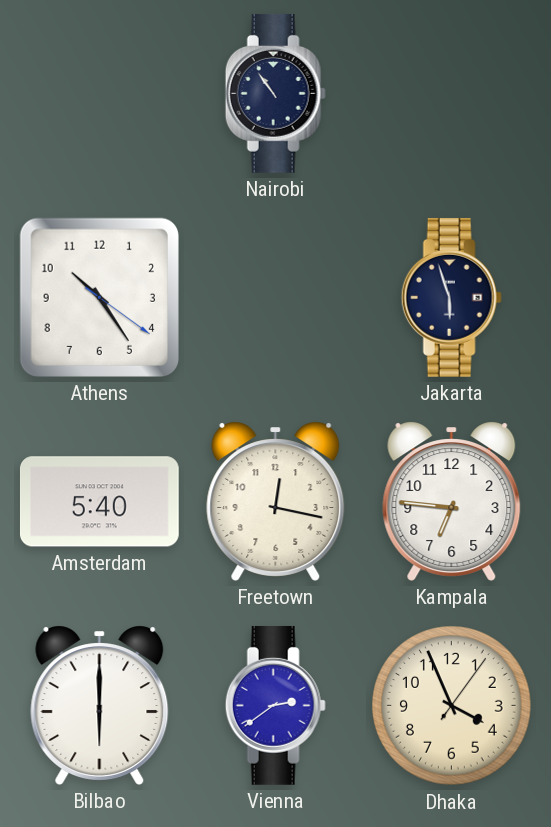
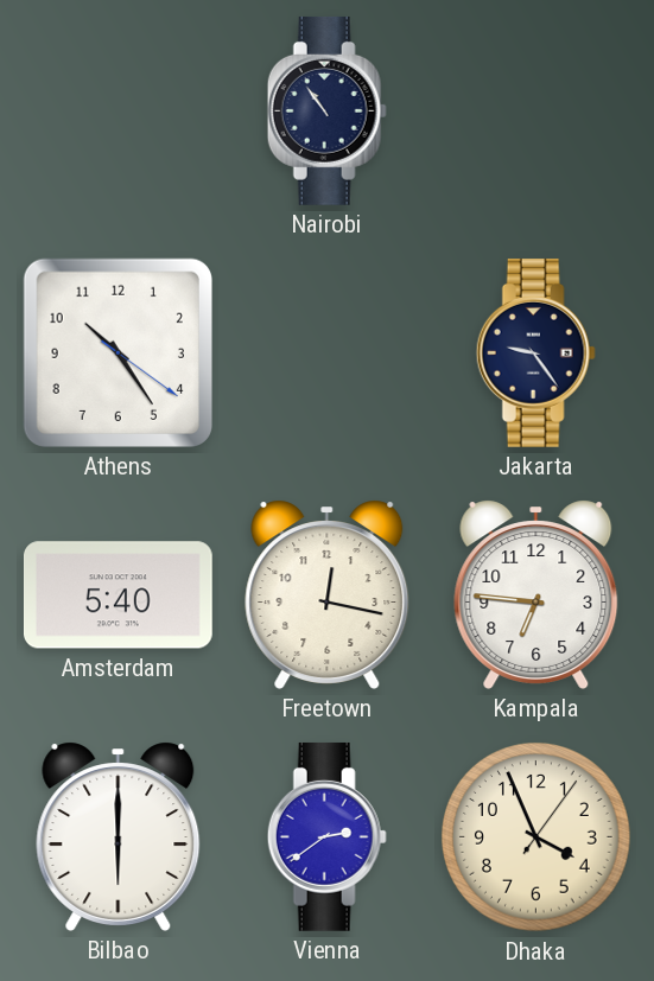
Jakarta: 5:57 -> 9:24 (535, 352)
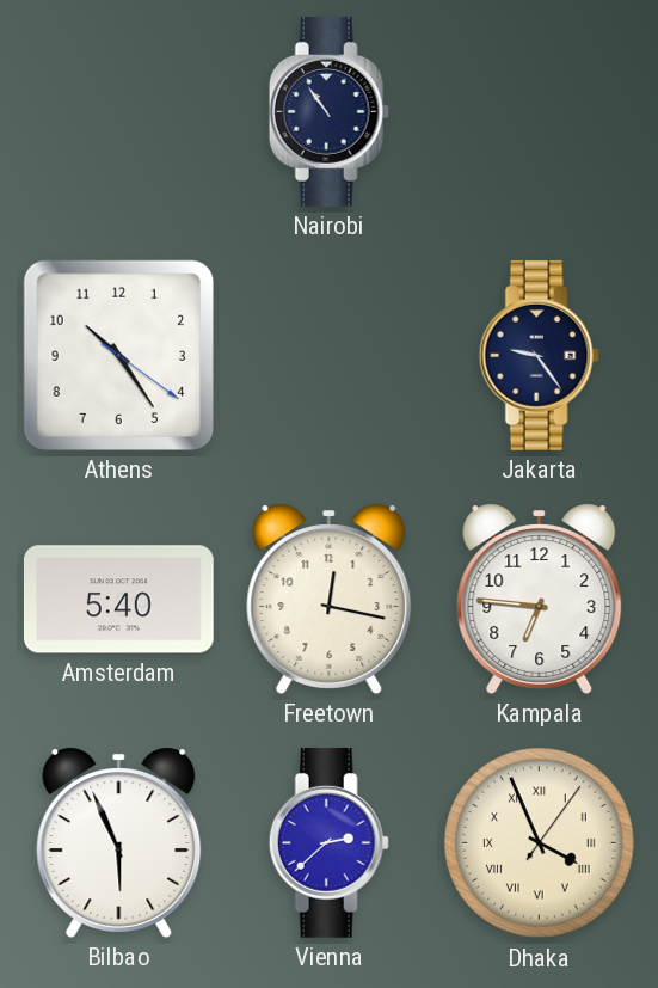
Bilbao: 6:00 -> 5:56 (119, 842)
Vienna: 2:39 -> 2:38 (328, 842)
Dhaka numerals: Arabic -> Roman (540, 843)
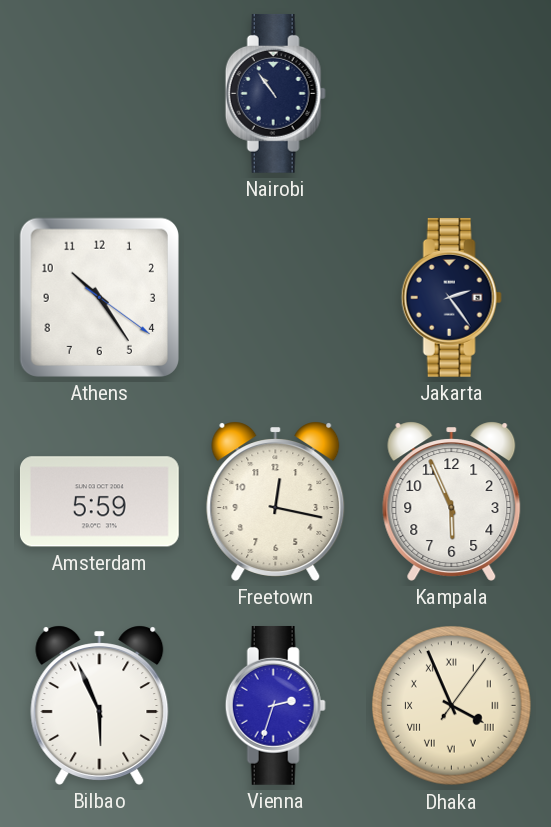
Jakarta: 9:24 -> 2:24 (451, 297)
Amsterdam: 5:40 -> 5:59 (99, 502)
Kampala: 6:46 -> 5:56 (452, 501)
Vienna: 2:38 -> 2:33 (275, 705)
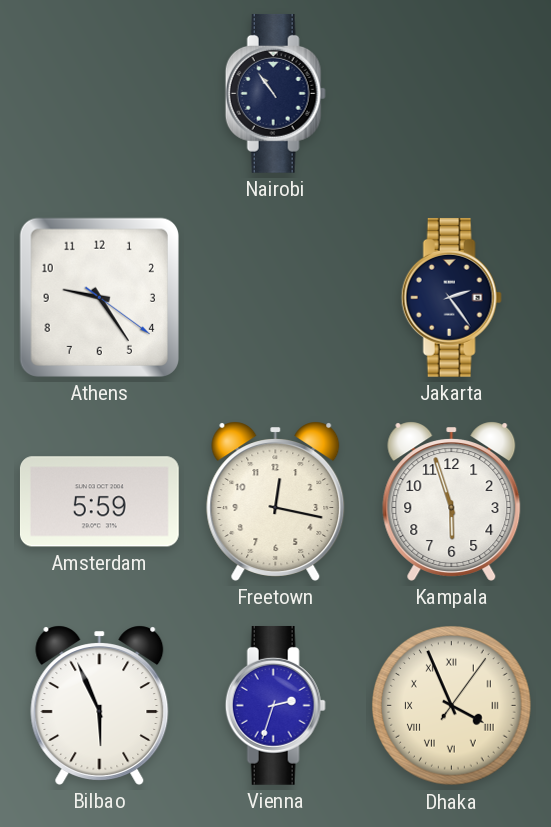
Athens: 10:24 -> 9:24 (99, 297)
Kampala: 5:56 -> 5:57 (452, 501)
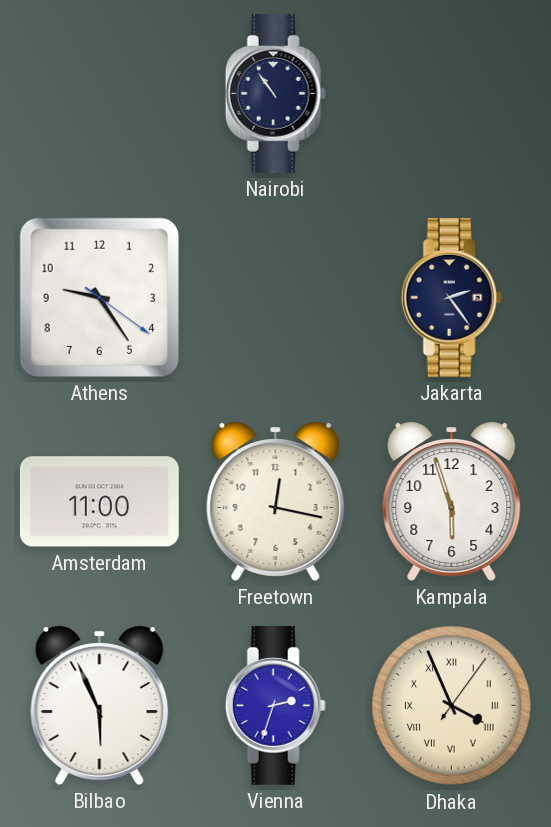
Amsterdam: 5:59 -> 11:00 (99, 502)
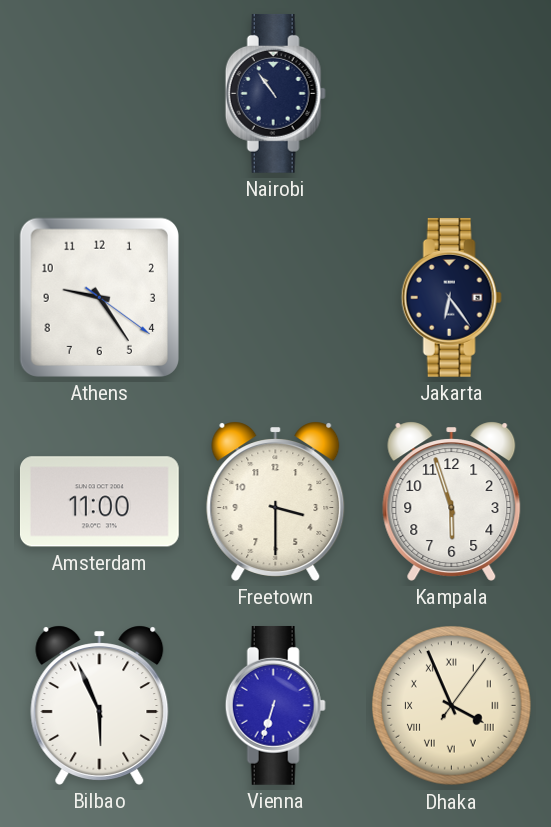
Jakarta: 2:24 -> 6:24 (451, 297)
Freetown: 12:17 -> 3:30 (276, 501)
Vienna: 2:33 -> 6:33 (275, 705)
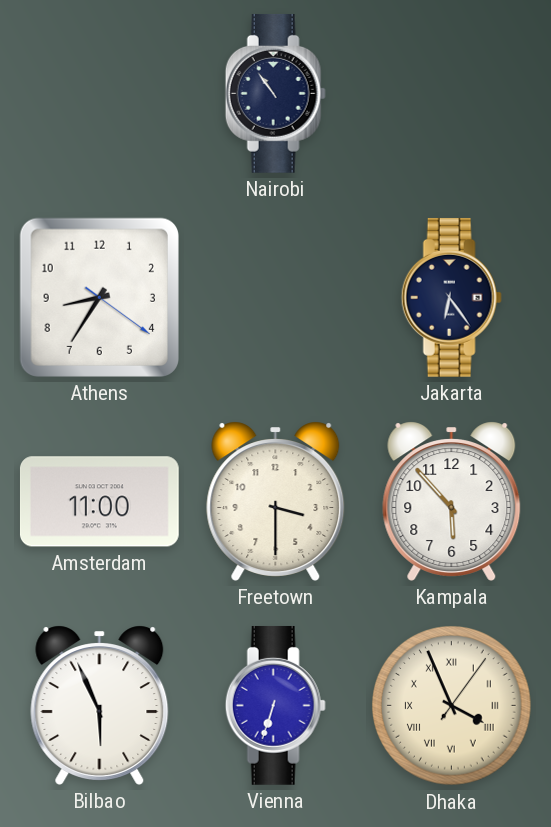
Athens: 9:24 -> 8:35 (99, 297)
Kampala: 5:57 -> 5:53 (452, 501)
